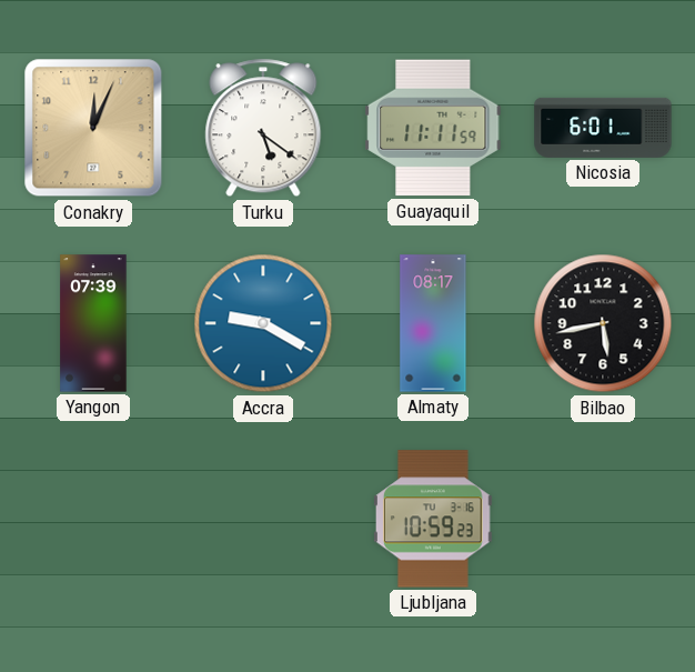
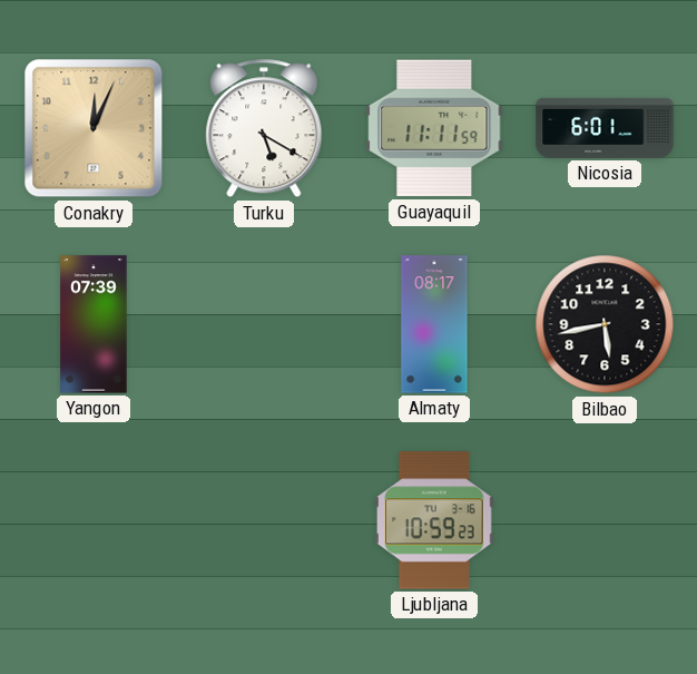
Turku: 5:21 -> 5:20 (264, 128)
Accra: 9:20 -> none (263, 323)
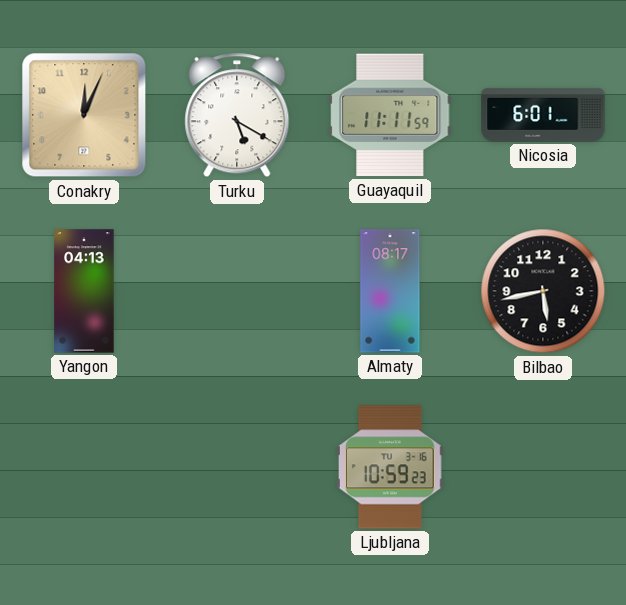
Yangon: 07:39 -> 04:13 (84, 291)
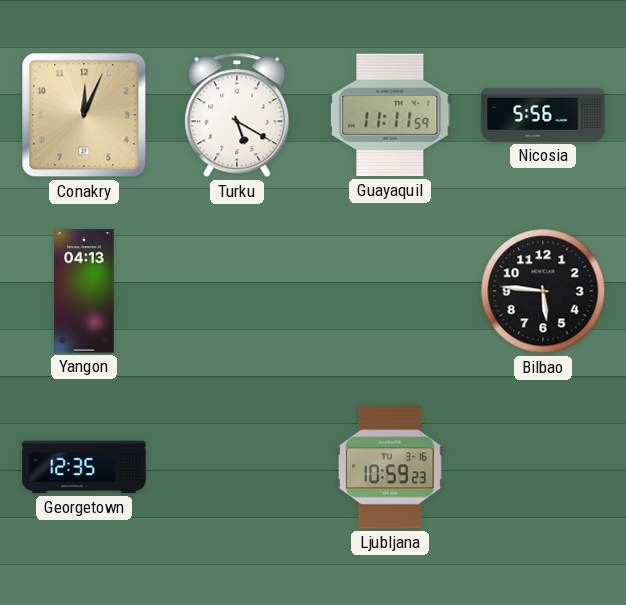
Nicosia: 6:01 -> 5:56 (543, 115)
Almaty: 08:17 -> none (390, 291)
Bilbao: 5:43 -> 5:46 (543, 291)
Georgetown: none -> 12:35 (84, 467)
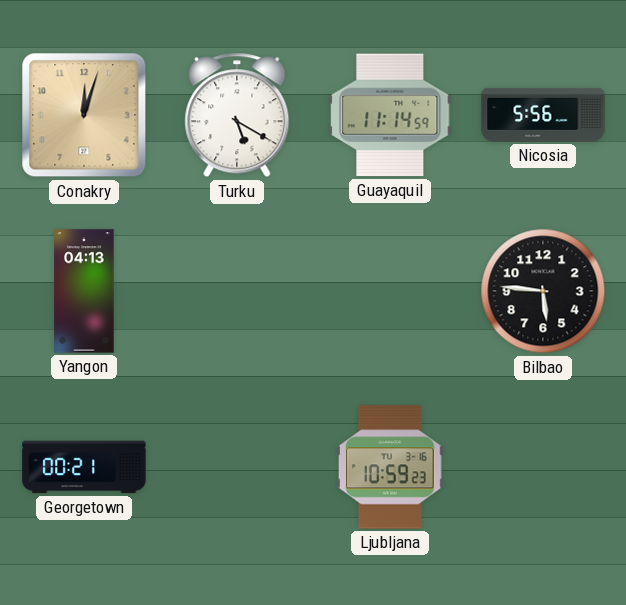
Conakry: 12:04 -> 12:03 (84, 115)
Guayaquil: 11:11 -> 11:14 (390, 115)
Georgetown: 12:35 -> 00:21 (84, 467)
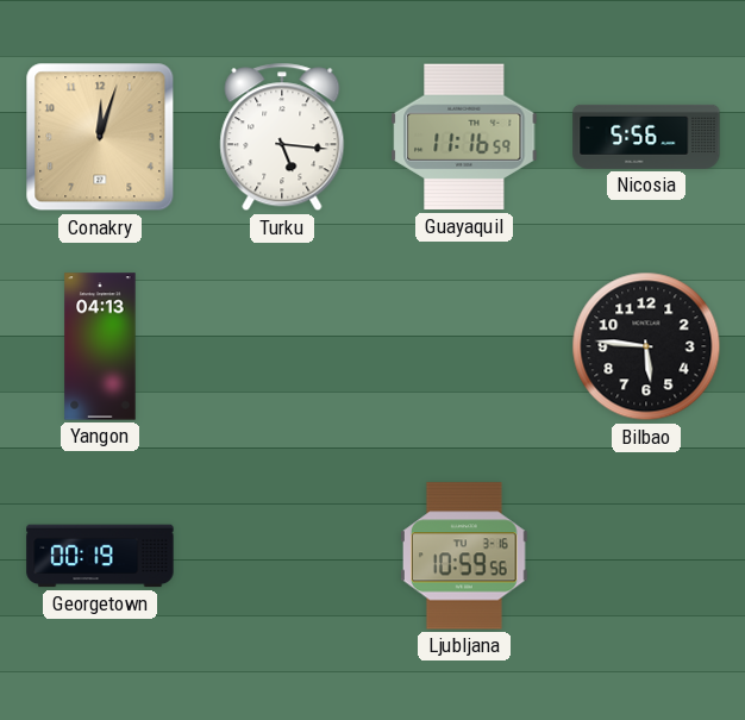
Turku: 5:20 -> 5:16 (282, 137)
Guayaquil: 11:14 -> 11:16 (464, 137)
Georgetown: 00:21 -> 00:19 (100, 556)
Ljubljana: 10:59:23 -> 10:59:56 (464, 556)
